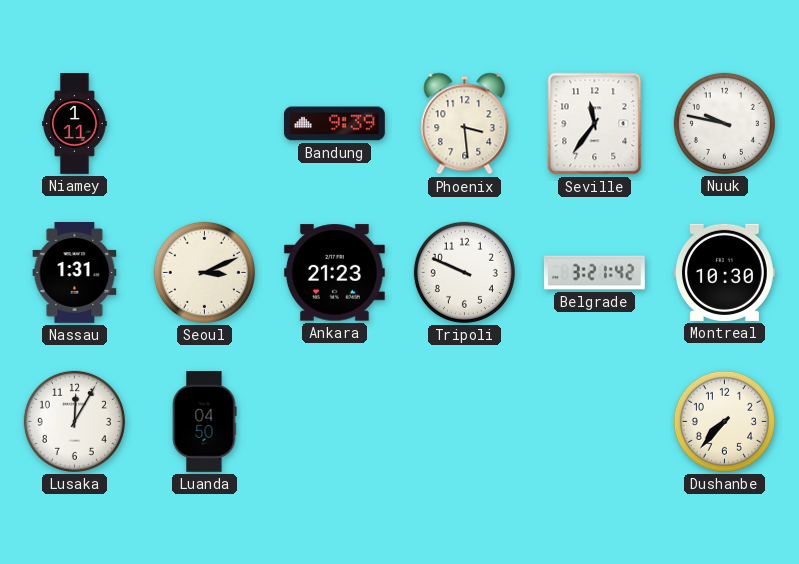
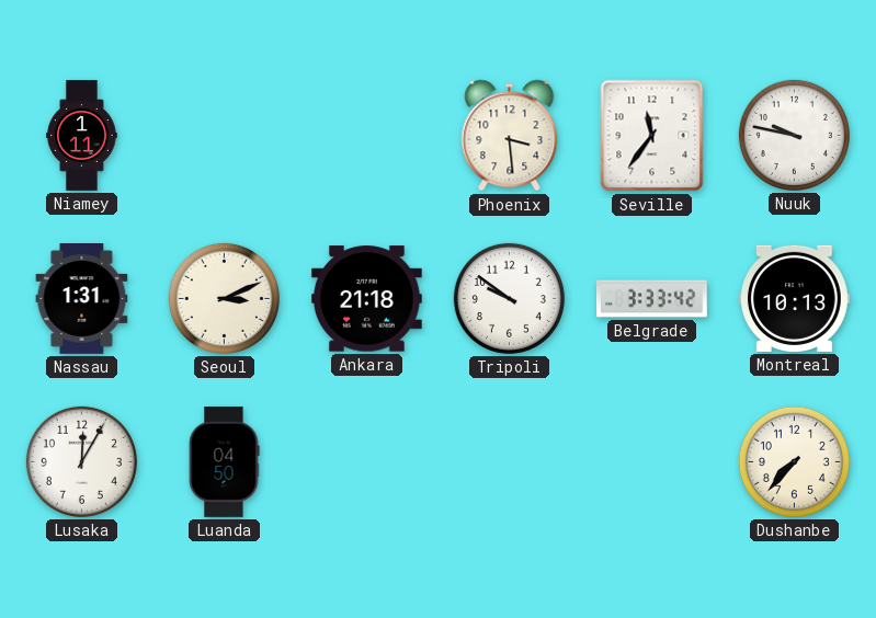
Bandung: 9:39 -> none (334, 124)
Ankara: 21:23 -> 21:18 (366, 299)
Tripoli: 9:49 -> 9:51 (509, 298)
Belgrade: 3:21 -> 3:33 (651, 299)
Montreal: 10:30 -> 10:13 (794, 298)
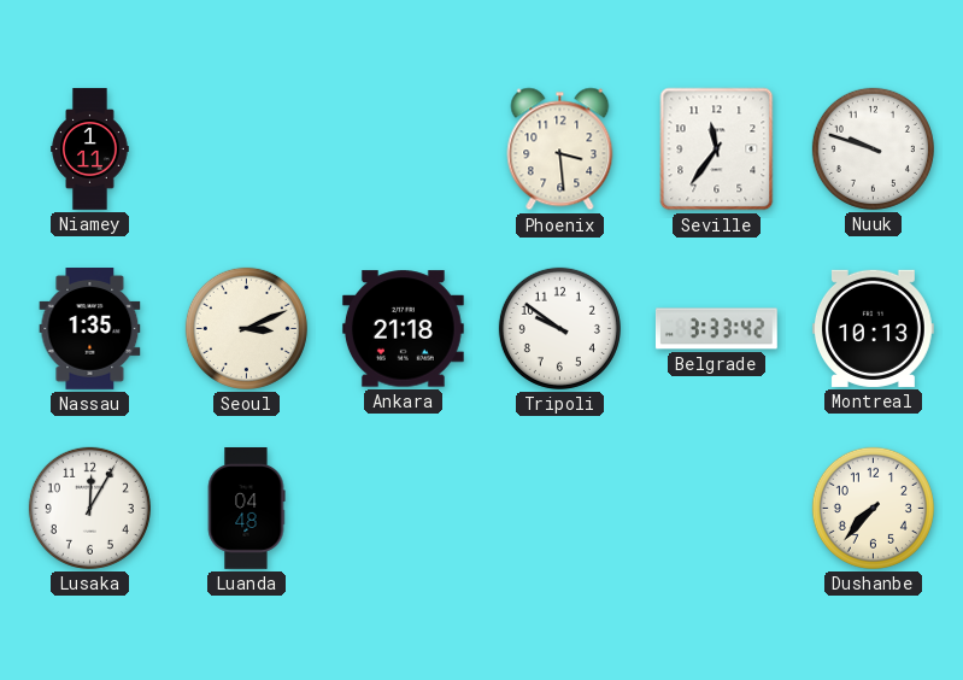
Nuuk: 9:47 -> 9:48 (873, 148)
Nassau: 1:31 -> 1:35 (90, 329)
Luanda: 04:50 -> 04:48 (246, 509)
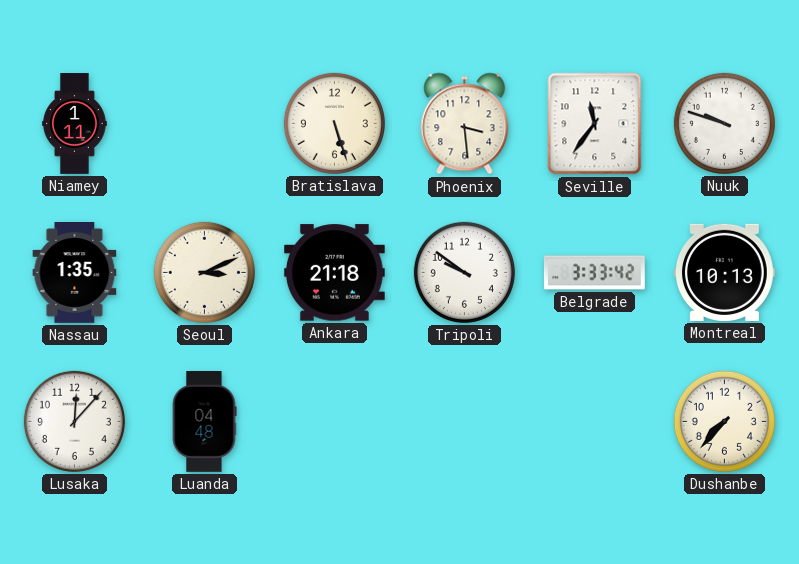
Bratislava: none -> 5:27 (334, 123)
Lusaka: 12:05 -> 12:07 (74, 421)
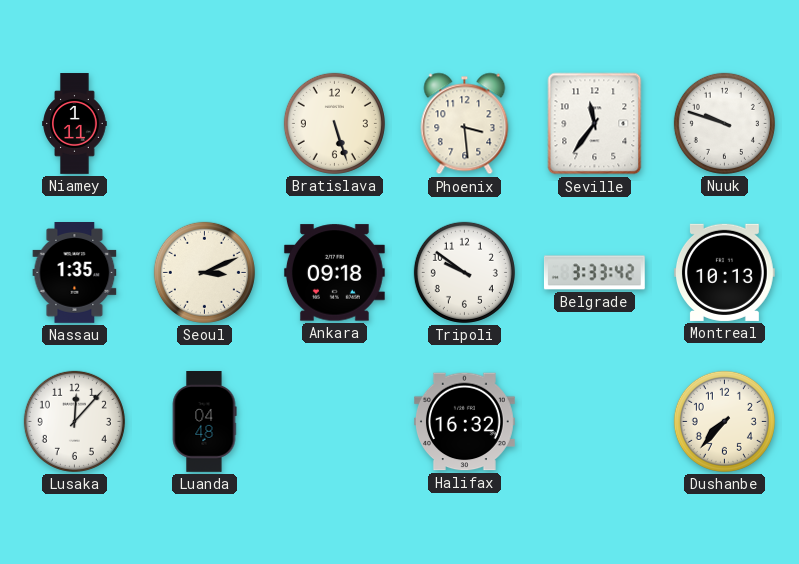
Ankara: 21:18 -> 09:18 (334, 273)
Halifax: none -> 16:32 (465, 422)
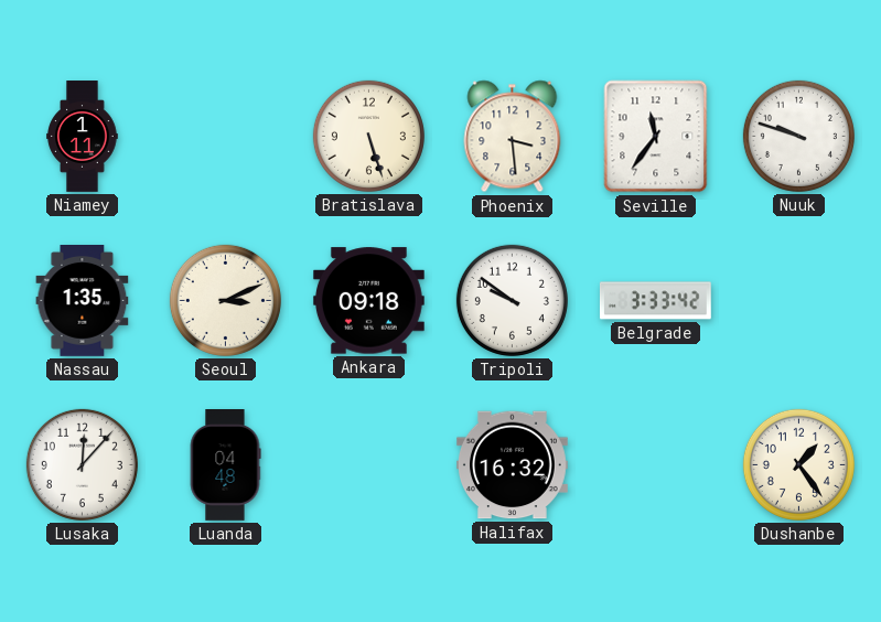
Montreal: 10:13 -> none (724, 272)
Dushanbe: 7:37 -> 1:24 (798, 464)
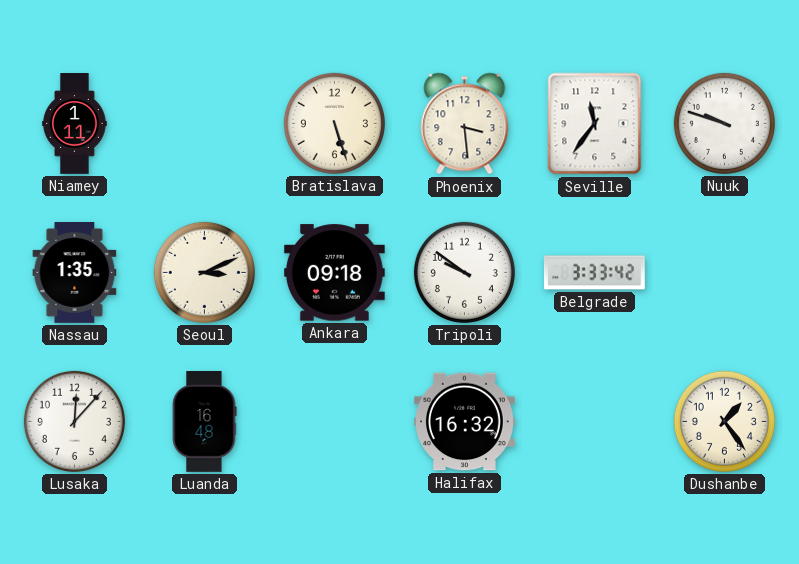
Luanda: 04:48 -> 16:48 (204, 422)
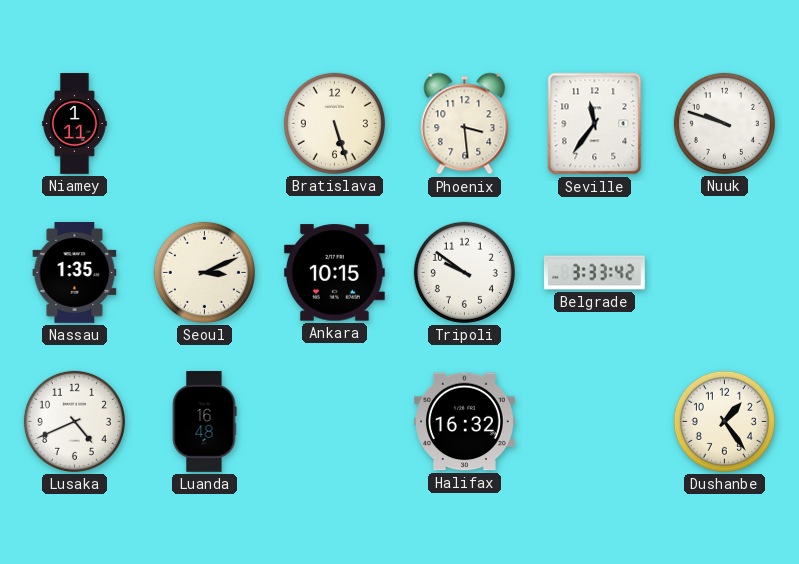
Ankara: 09:18 -> 10:15 (334, 273)
Lusaka: 12:07 -> 4:41 (74, 421)
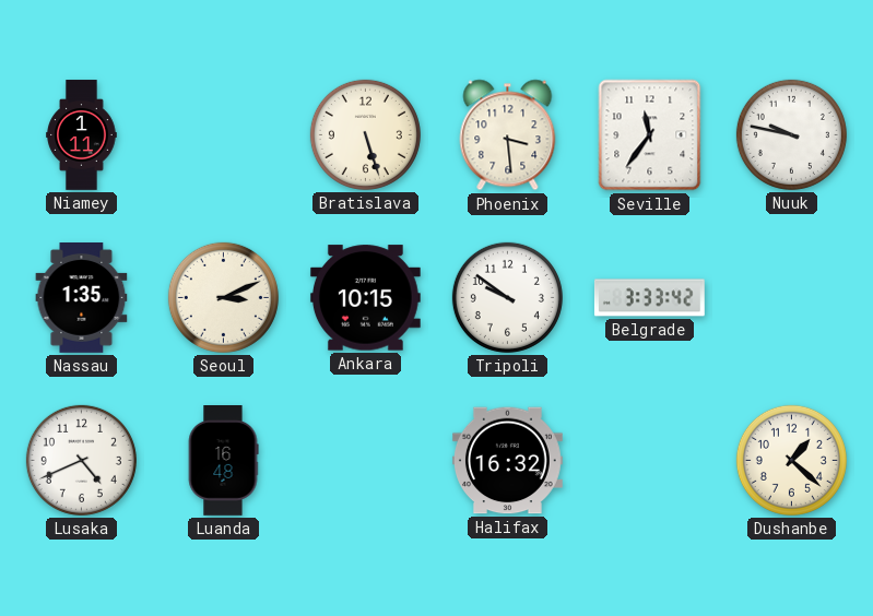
Nuuk: 9:48 -> 9:47 (791, 134)
Dushanbe: 1:24 -> 1:22 (791, 460)
